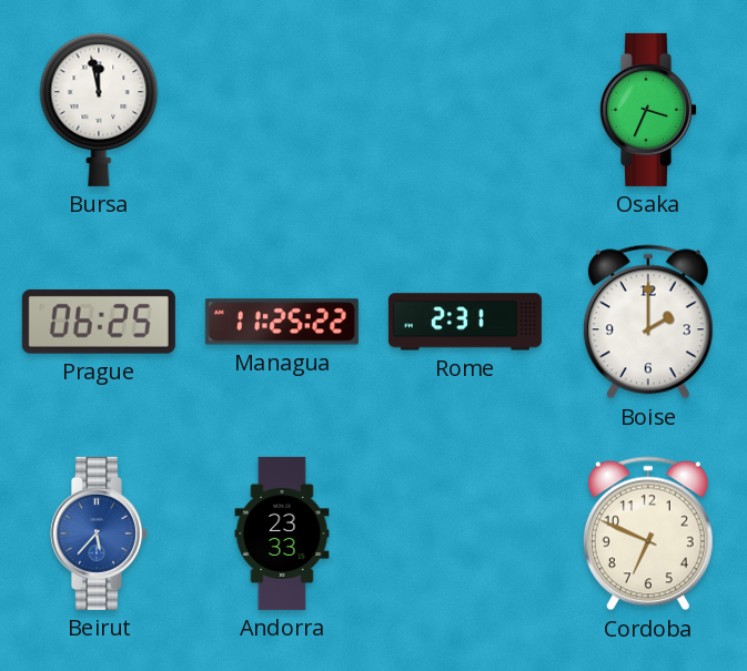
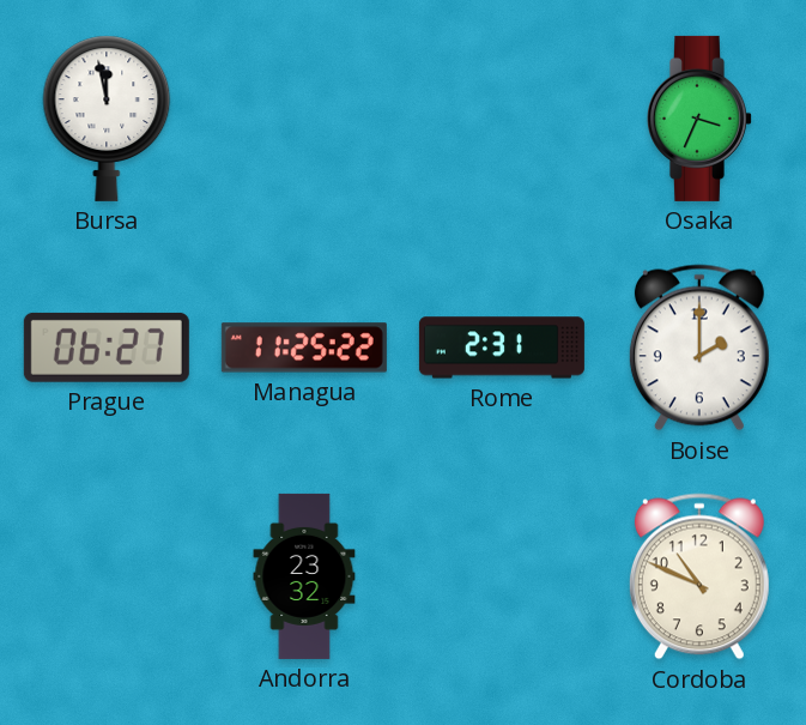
Prague: 06:25 -> 06:27 (107, 348)
Beirut: 5:37 -> none (99, 533)
Andorra: 23:33 -> 23:32 (304, 576)
Cordoba: 6:49 -> 10:49 (699, 576)
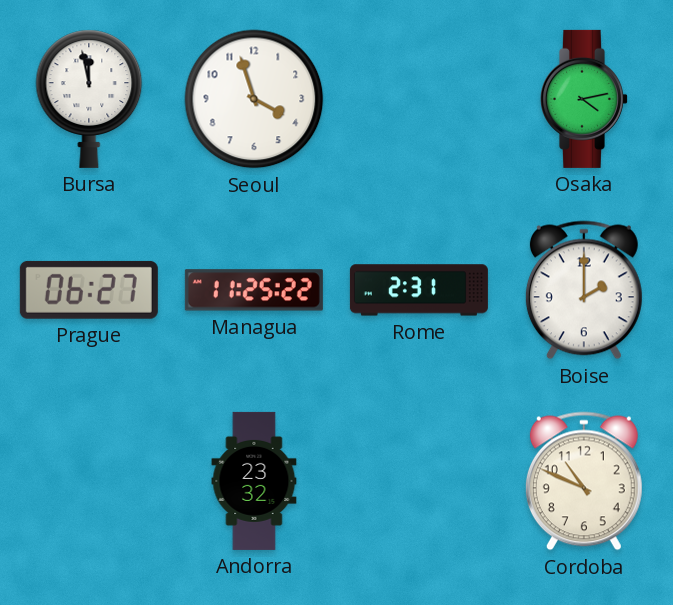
Seoul: none -> 3:57 (254, 99)
Osaka: 3:34 -> 4:13 (584, 99)
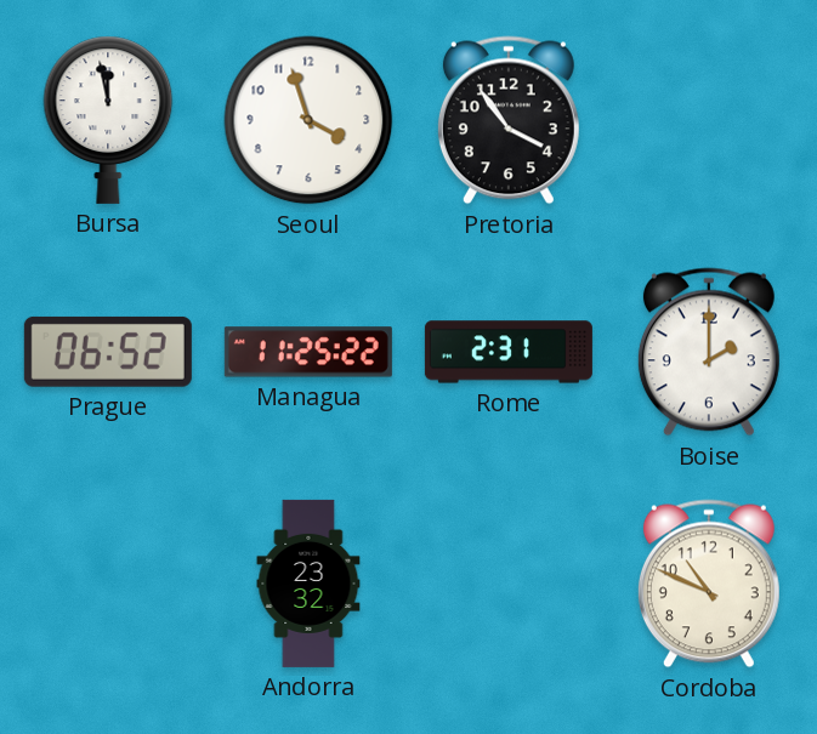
Pretoria: none -> 3:54 (509, 120)
Osaka: 4:13 -> none (584, 99)
Prague: 06:27 -> 06:52 (108, 352)
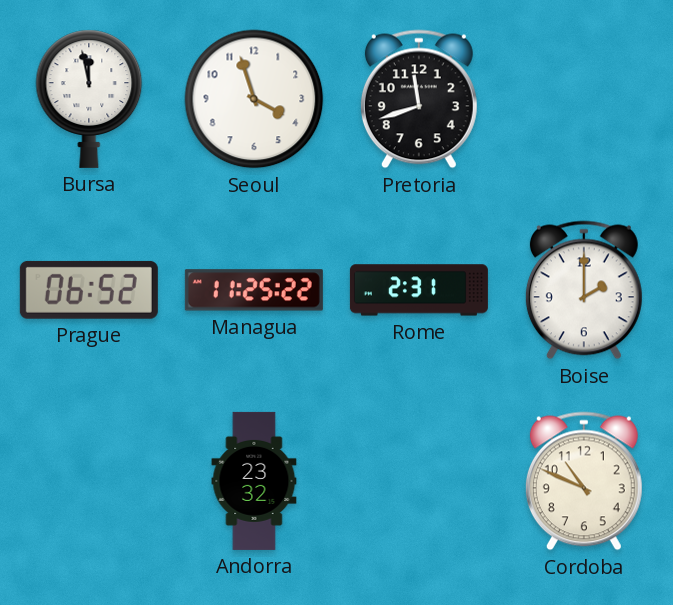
Pretoria: 3:54 -> 11:42 (419, 99)
